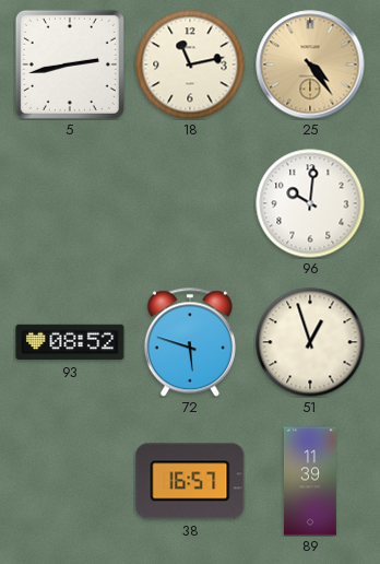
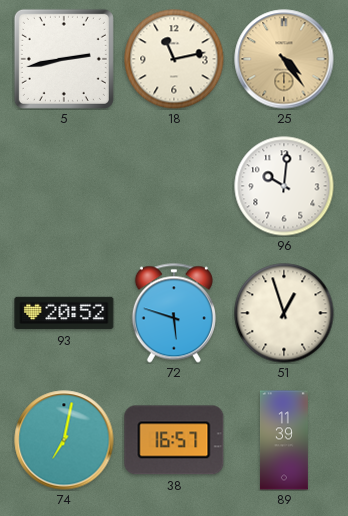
93: 08:52 -> 20:52 (64, 313)
74: none -> 7:02 (64, 440)
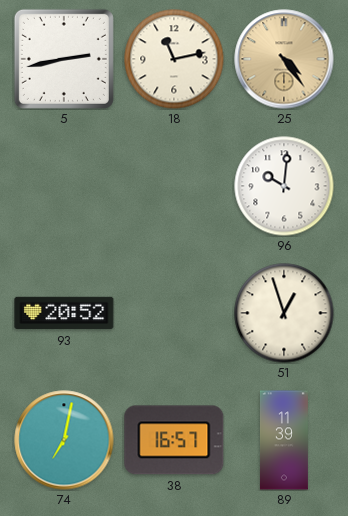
72: 5:48 -> none (174, 313)
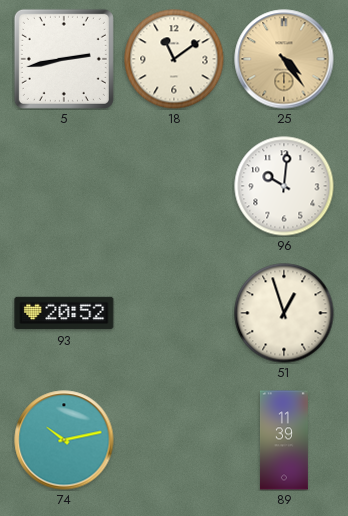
18: 11:13 -> 11:09 (174, 59)
74: 7:02 -> 10:13 (64, 440)
38: 16:57 -> none (174, 440)
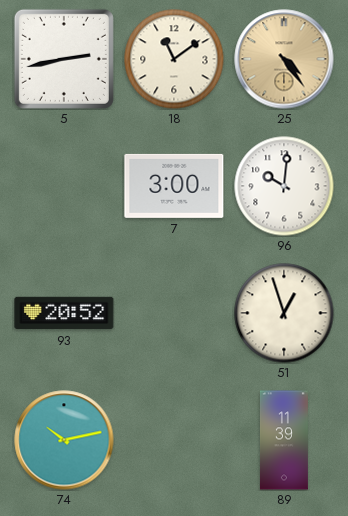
7: none -> 3:00 (174, 186)
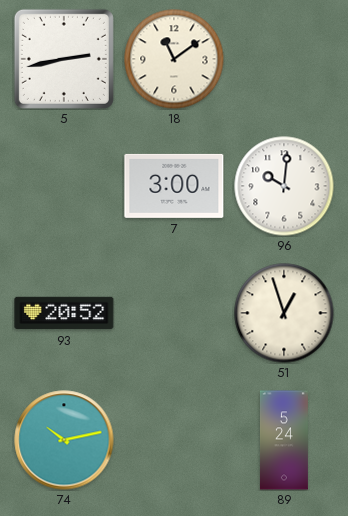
25: 4:24 -> none (284, 59)
89: 11:39 -> 5:24 (284, 440)
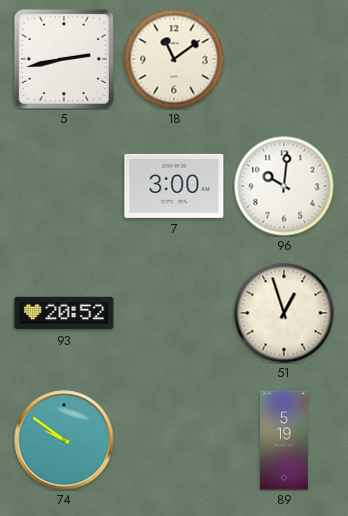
74: 10:13 -> 9:51 (64, 440)
89: 5:24 -> 5:19 (284, 440)
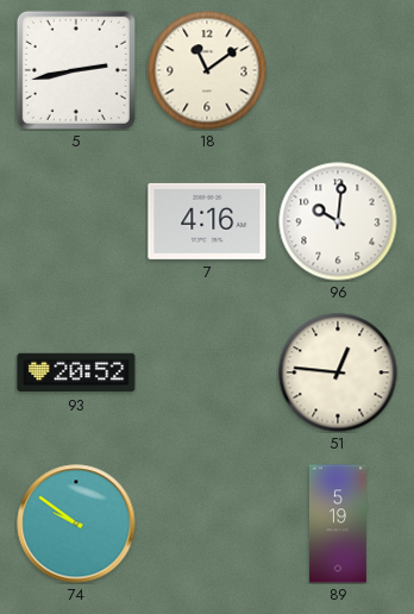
7: 3:00 -> 4:16 (207, 221)
51: 12:57 -> 12:46 (338, 372)
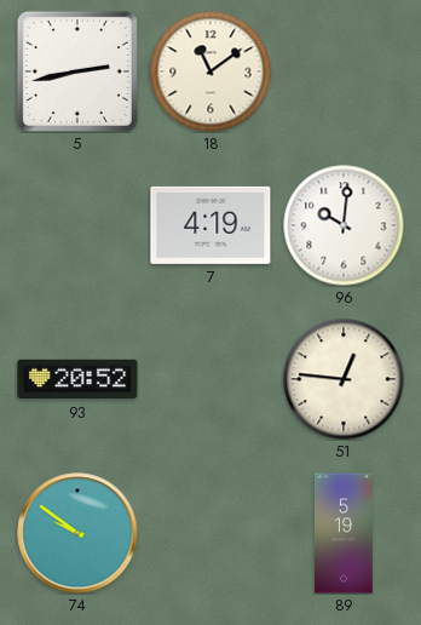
7: 4:16 -> 4:19 (211, 225)
